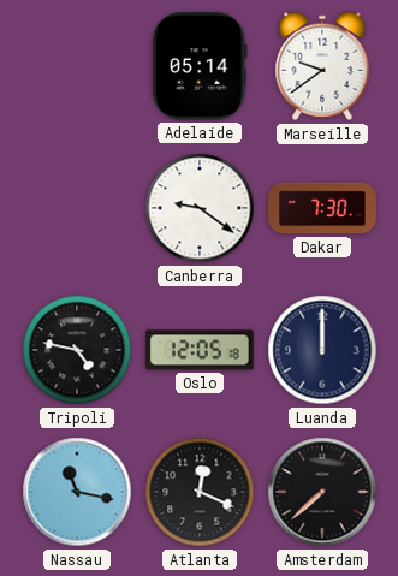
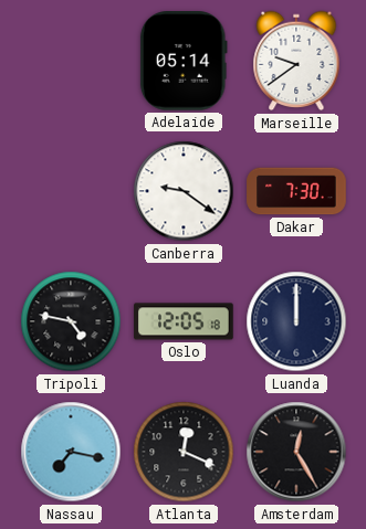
Nassau: 11:17 -> 7:17 (71, 452)
Amsterdam: 7:38 -> 12:25 (296, 452)
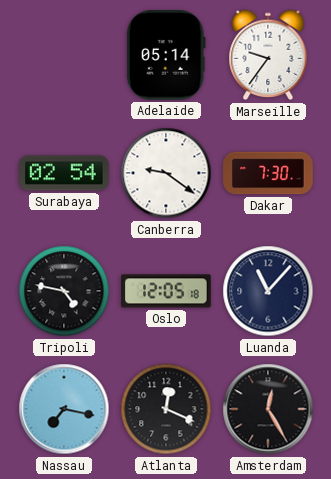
Marseille: 9:39 -> 9:36 (268, 55)
Surabaya: none -> 02:54 (64, 173)
Luanda: 12:00 -> 11:07 (268, 291)
